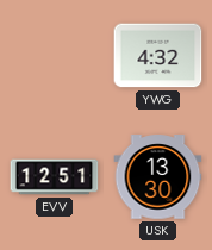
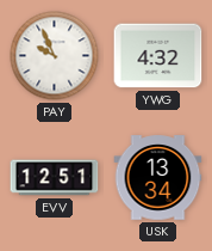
PAY: none -> 9:56 (55, 56)
USK: 13:30 -> 13:34 (158, 178)
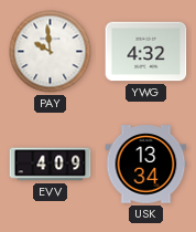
PAY: 9:56 -> 9:59 (51, 52)
EVV: 12:51 -> 4:09 (51, 165)
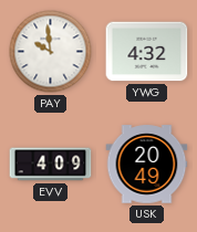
USK: 13:34 -> 20:49 (147, 165)
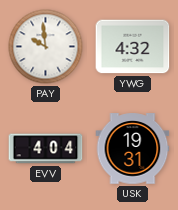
EVV: 4:09 -> 4:04 (46, 149)
USK: 20:49 -> 19:31 (133, 149)
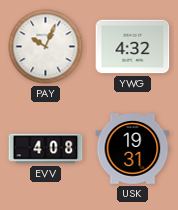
PAY: 9:59 -> 10:04 (46, 47)
EVV: 4:04 -> 4:08 (46, 149)
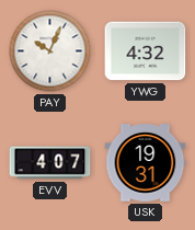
EVV: 4:08 -> 4:07 (50, 163)
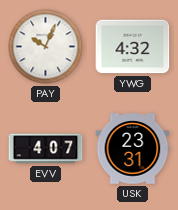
USK: 19:31 -> 23:31 (133, 149)
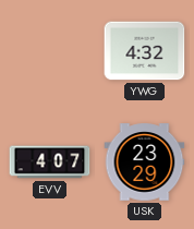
PAY: 10:04 -> none (46, 47)
USK: 23:31 -> 23:29 (145, 162)
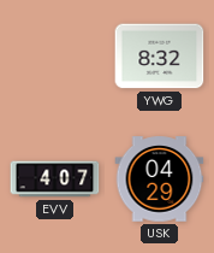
YWG: 4:32 -> 8:32 (160, 57)
USK: 23:29 -> 04:29 (160, 180)
